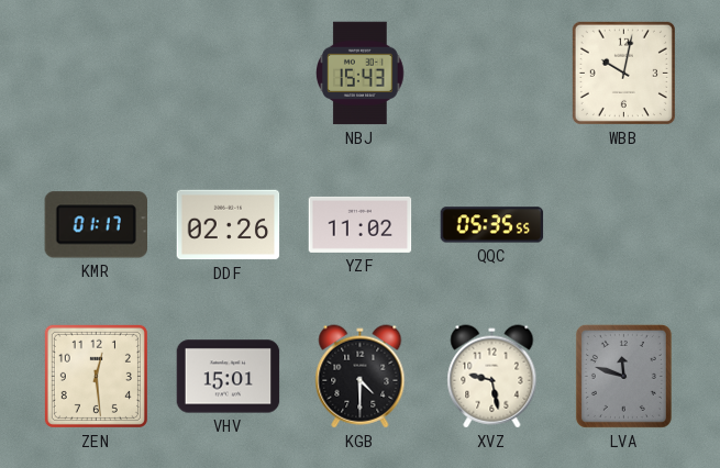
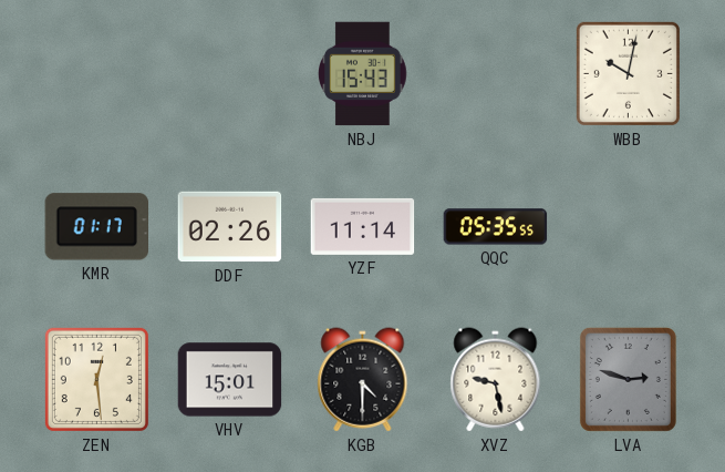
YZF: 11:02 -> 11:14 (363, 226)
LVA: 11:48 -> 2:48 (628, 379)
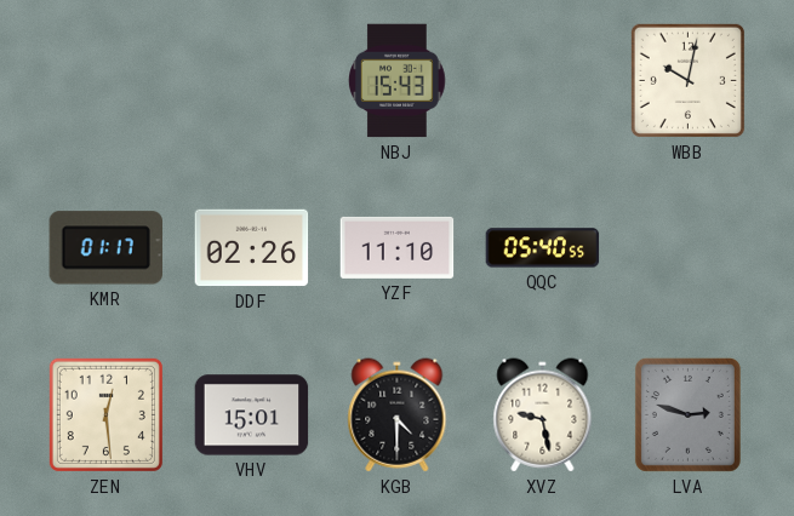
YZF: 11:14 -> 11:10 (398, 247)
QQC: 05:35 -> 05:40 (543, 248)
